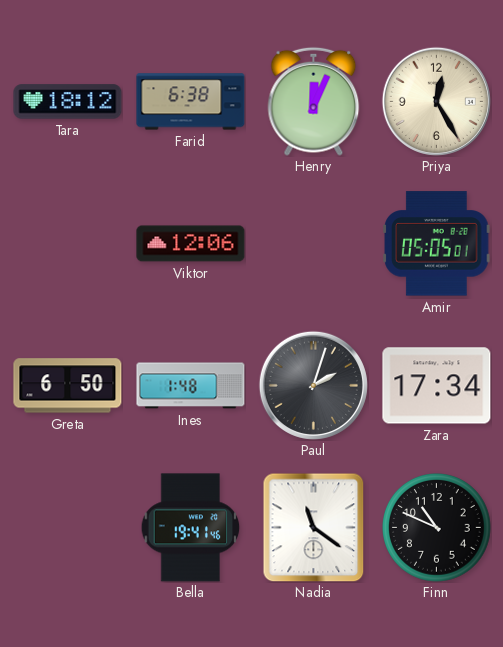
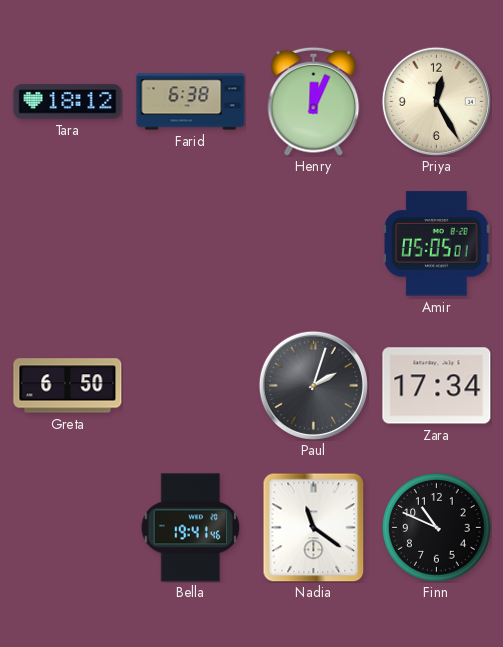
Viktor: 12:06 -> none (191, 244)
Ines: 1:48 -> none (191, 386)
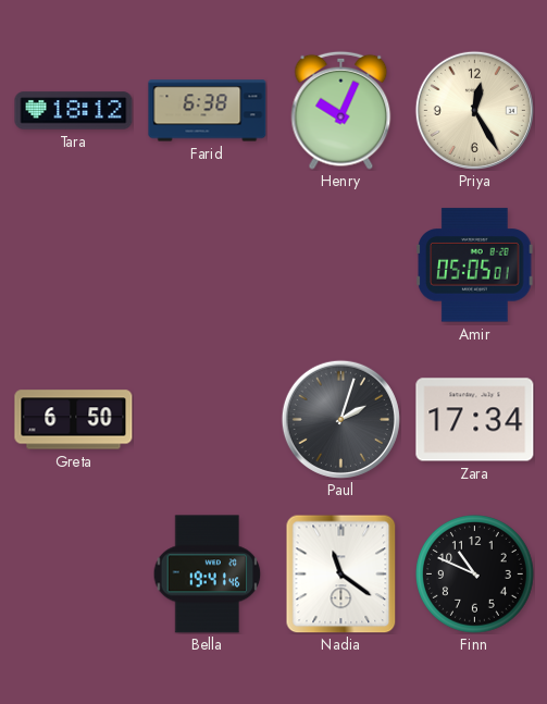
Henry: 12:04 -> 10:04 (341, 110)
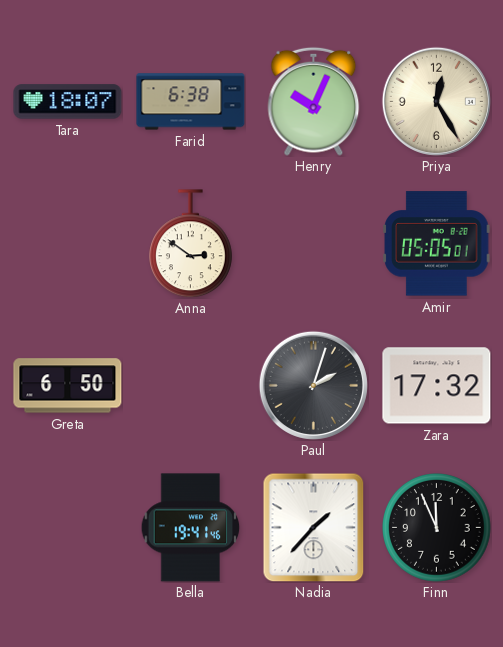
Tara: 18:12 -> 18:07 (68, 102)
Anna: none -> 2:51 (191, 244)
Zara: 17:34 -> 17:32 (437, 386)
Nadia: 11:21 -> 1:37 (314, 527)
Finn: 10:49 -> 11:56 (437, 528)
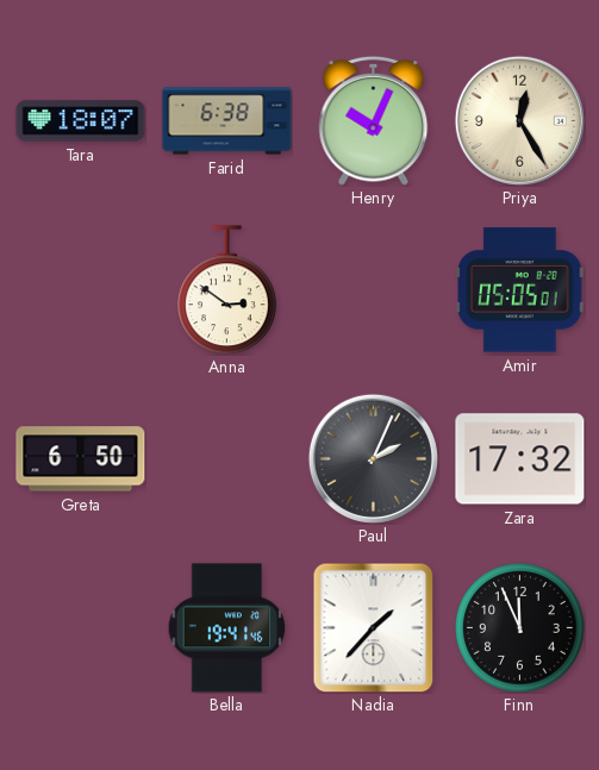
Paul: 2:03 -> 2:04 (373, 458)
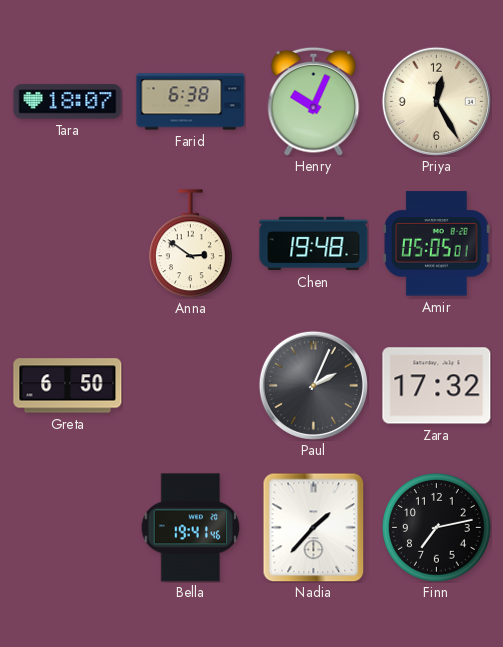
Chen: none -> 19:48 (314, 244)
Finn: 11:56 -> 7:13 (437, 528)
